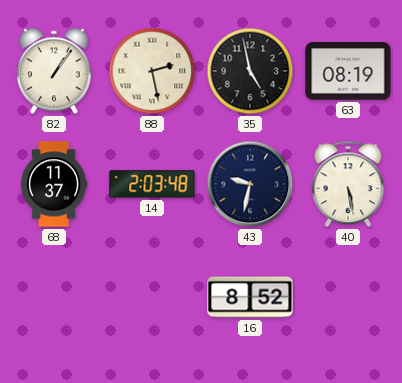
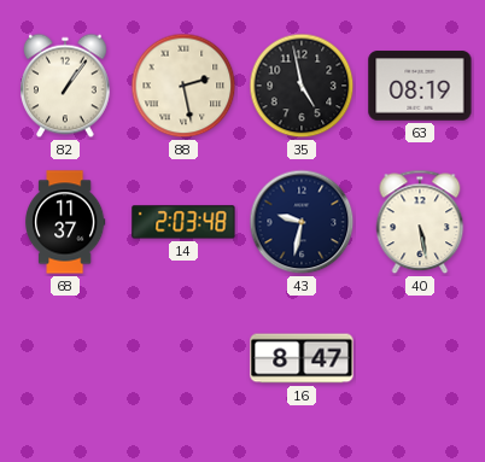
16: 8:52 -> 8:47 (302, 358)
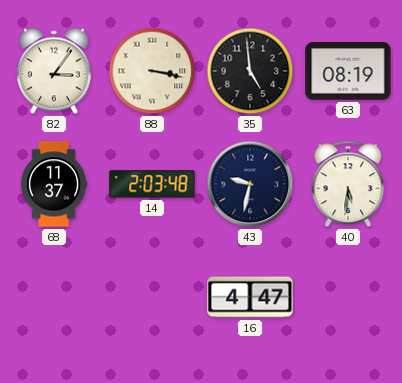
82: 1:06 -> 3:06 (55, 71)
88: 2:28 -> 3:17 (152, 71)
35: 4:58 -> 4:59 (250, 71)
40: 5:28 -> 5:31 (348, 184)
16: 8:47 -> 4:47 (250, 297)
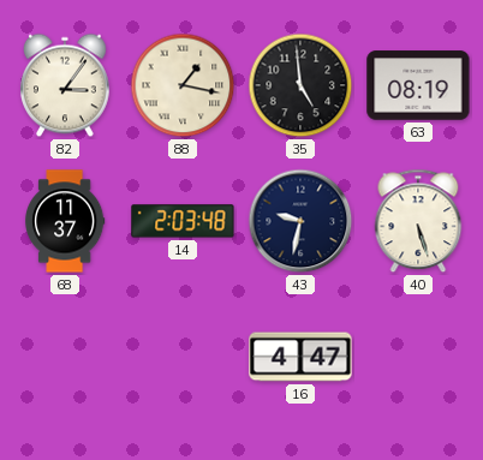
88: 3:17 -> 1:17 (183, 85)
40: 5:31 -> 5:27 (418, 221)
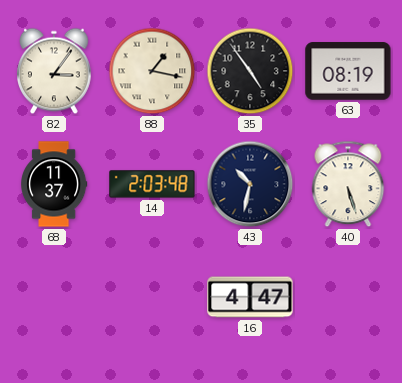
35: 4:59 -> 4:54 (250, 71)
43: 9:32 -> 10:32 (250, 184)
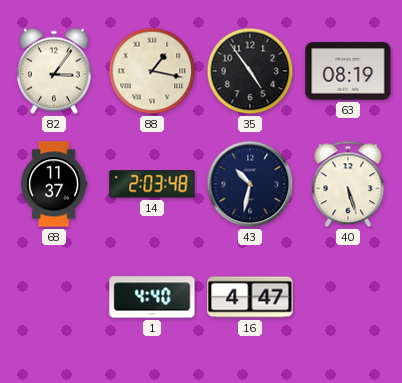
1: none -> 4:40 (152, 297)
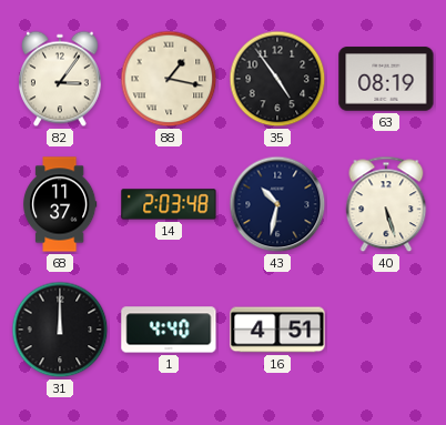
31: none -> 12:00 (60, 330)
16: 4:47 -> 4:51 (277, 330)
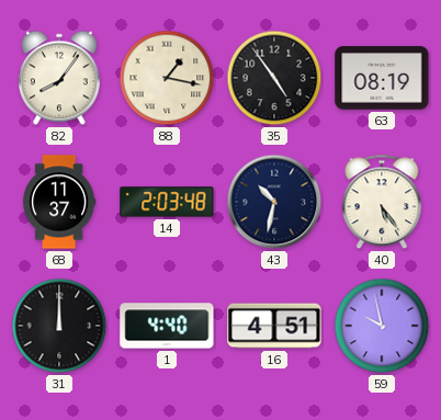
82: 3:06 -> 8:06 (60, 78)
40: 5:27 -> 5:24 (382, 202)
59: none -> 9:58 (382, 326)
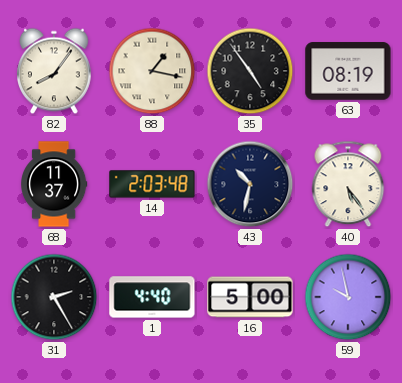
31: 12:00 -> 2:25 (54, 297)
16: 4:51 -> 5:00 (250, 297)
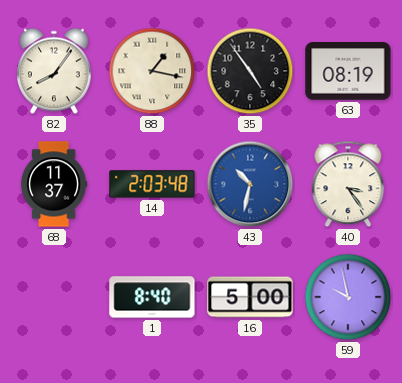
43 dial: navy -> blue (250, 184)
40: 5:24 -> 3:24 (348, 184)
31: 2:25 -> none (54, 297)
1: 4:40 -> 8:40 (152, 297)
